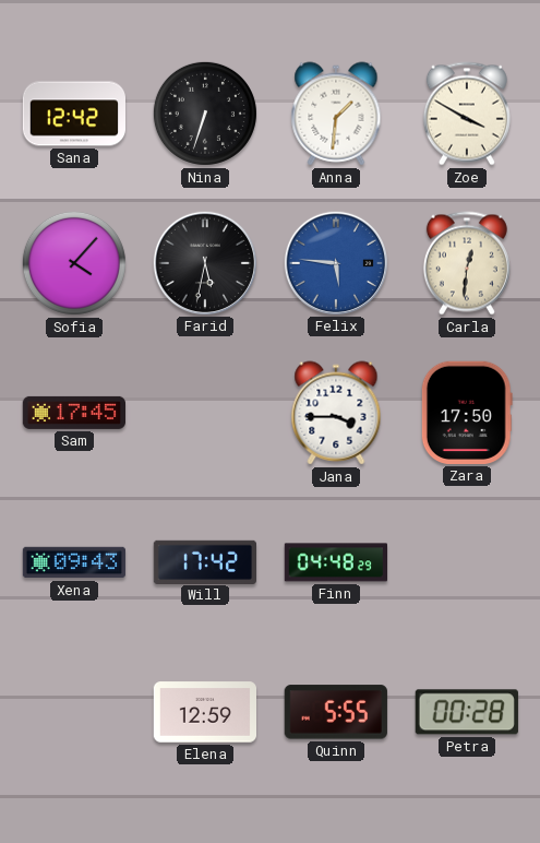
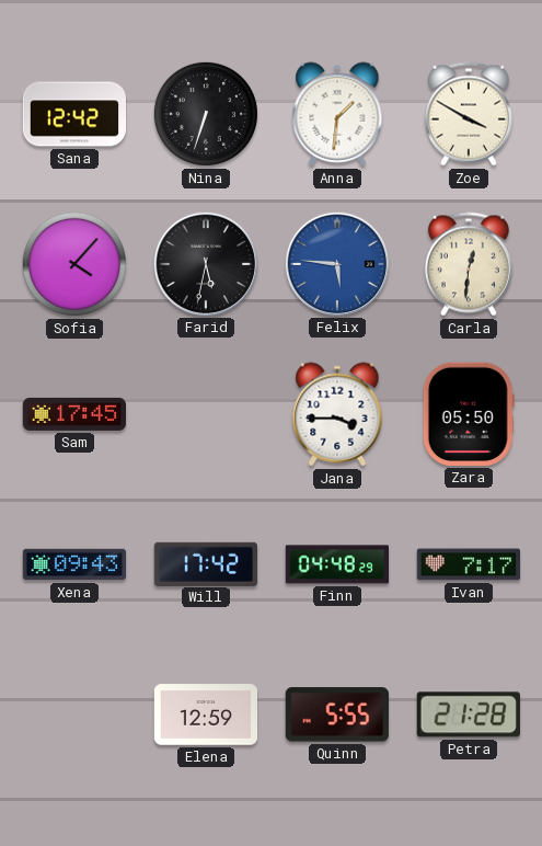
Zara: 17:50 -> 05:50 (469, 414)
Ivan: none -> 7:17 (468, 564)
Petra: 00:28 -> 21:28 (469, 714)
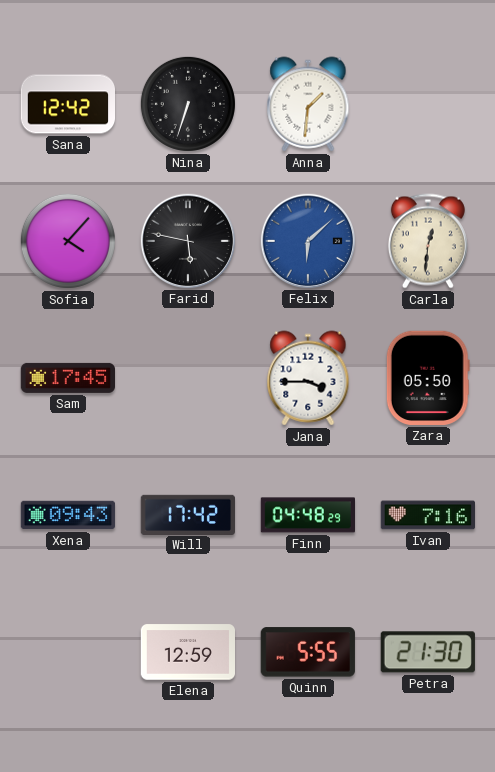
Zoe: 3:50 -> none (469, 114)
Farid: 5:32 -> 5:47 (187, 240)
Felix: 5:46 -> 6:08 (307, 240)
Ivan: 7:17 -> 7:16 (427, 515)
Petra: 21:28 -> 21:30 (428, 652)
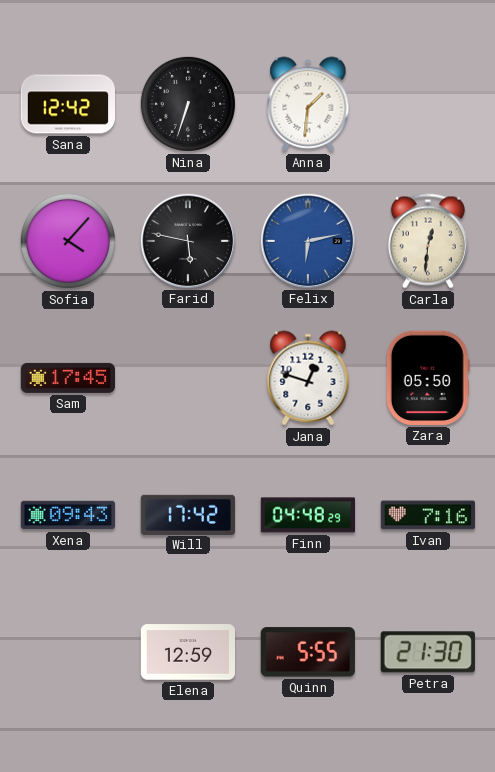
Felix: 6:08 -> 6:13 (307, 240)
Jana: 3:45 -> 12:48 (308, 378)
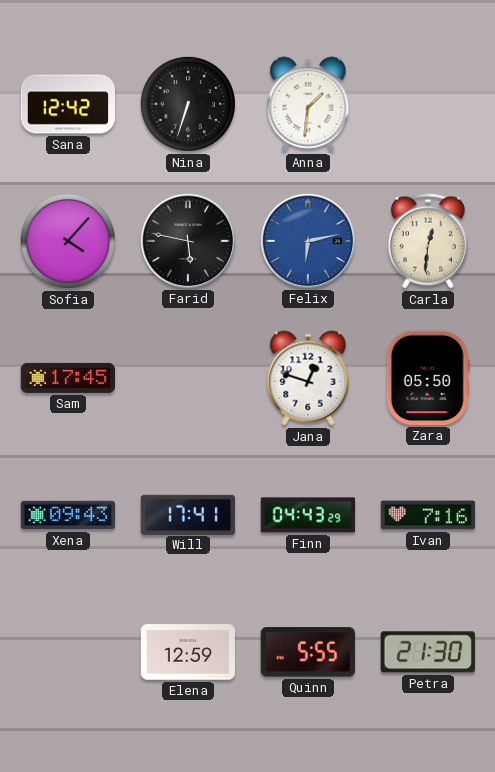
Will: 17:42 -> 17:41 (187, 514)
Finn: 04:48 -> 04:43 (307, 515)
